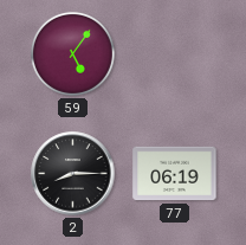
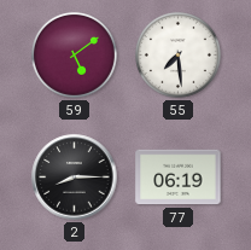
59: 5:06 -> 5:09 (74, 54)
55: none -> 7:29 (177, 54)
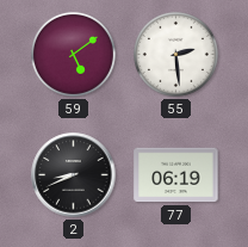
55: 7:29 -> 2:29 (175, 54)
2: 8:15 -> 8:41 (74, 175)
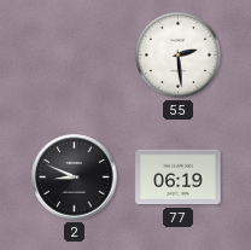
59: 5:09 -> none (73, 54)
2: 8:41 -> 8:49 (75, 178)
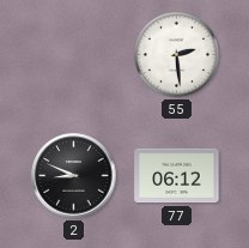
77: 06:19 -> 06:12 (177, 176)
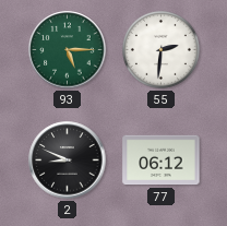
93: none -> 5:15 (68, 50)
55: 2:29 -> 2:31 (160, 49)
